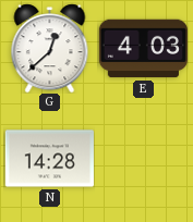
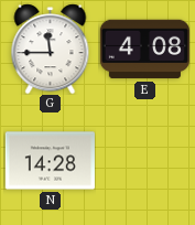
G: 12:38 -> 11:45 (51, 49)
E: 4:03 -> 4:08 (144, 50)
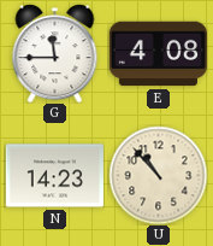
N: 14:28 -> 14:23 (54, 176)
U: none -> 10:53 (158, 175)
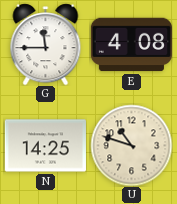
N: 14:23 -> 14:25 (45, 146)
U: 10:53 -> 10:48 (131, 145)
